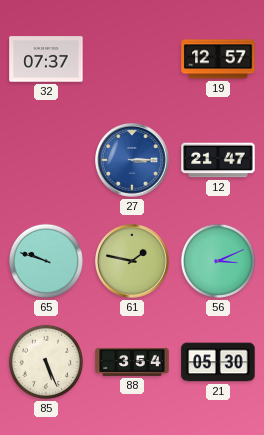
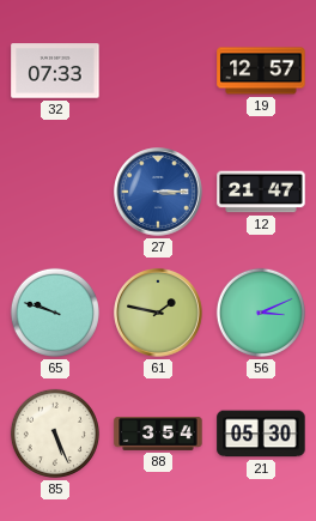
32: 07:37 -> 07:33 (55, 71)
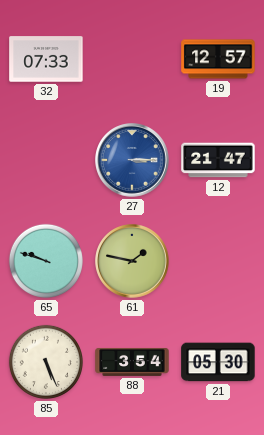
56: 3:11 -> none (261, 313)
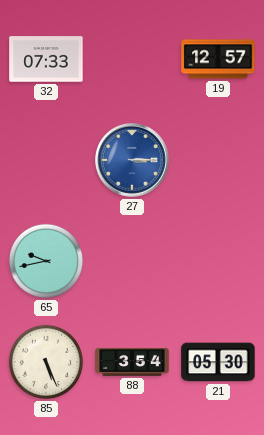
12: 21:47 -> none (218, 160)
65: 9:48 -> 9:43 (46, 261)
61: 1:47 -> none (132, 261)
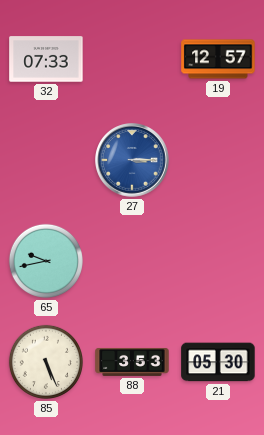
88: 3:54 -> 3:53 (132, 362)
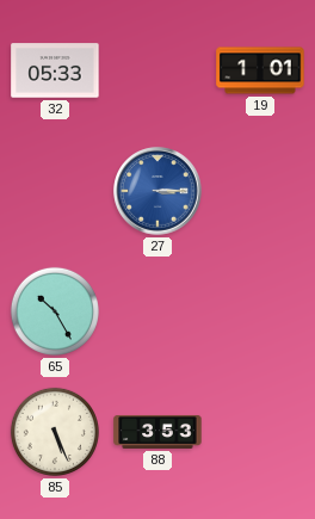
32: 07:33 -> 05:33 (55, 70)
19: 12:57 -> 1:01 (260, 70)
65: 9:43 -> 10:25 (55, 311)
21: 05:30 -> none (218, 362)
